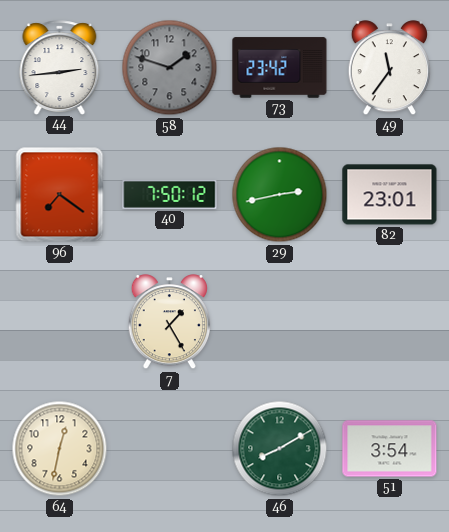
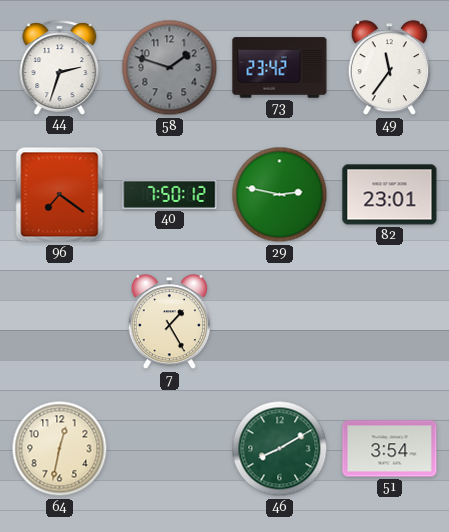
44: 2:44 -> 2:33 (60, 67)
29: 2:43 -> 2:47 (280, 195)
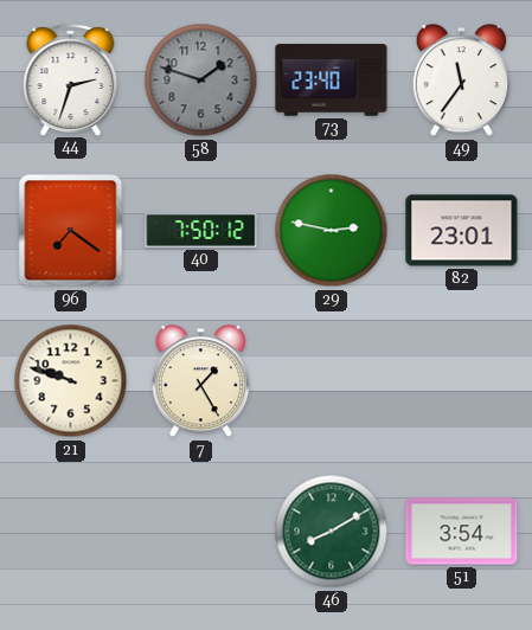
73: 23:42 -> 23:40 (332, 81)
21: none -> 9:48 (71, 381)
64: 12:32 -> none (60, 449)
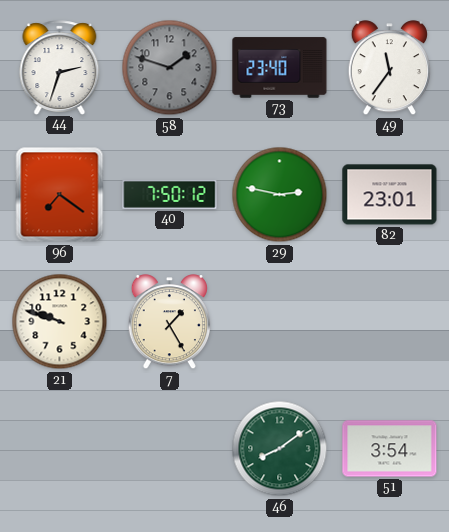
46: 8:10 -> 8:09 (280, 449)
